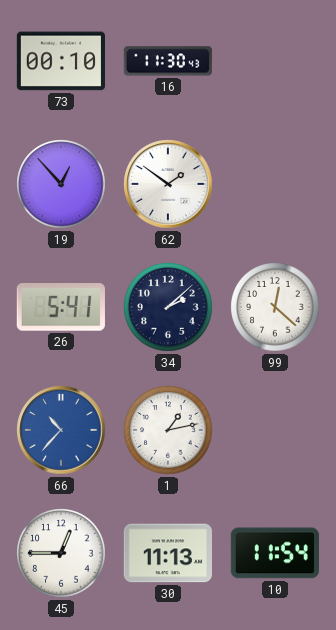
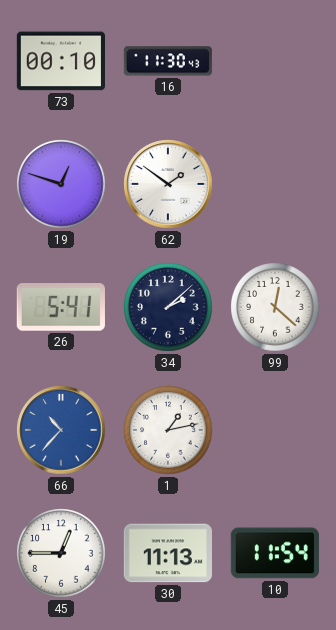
19: 12:53 -> 12:48 (61, 184)
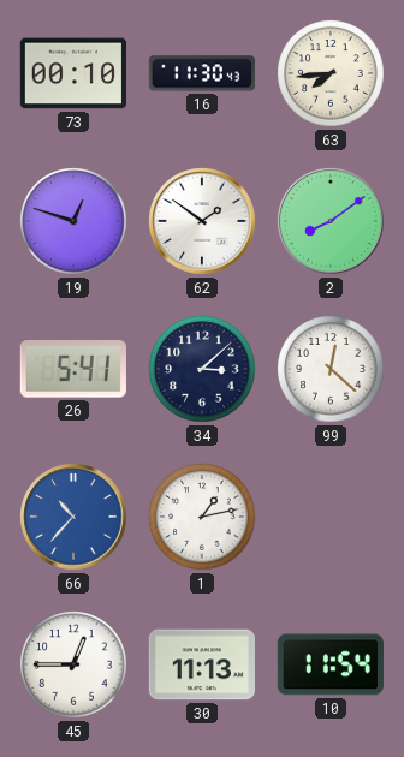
63: none -> 7:44 (331, 73)
2: none -> 8:09 (331, 221)
34: 2:08 -> 3:08 (202, 369)
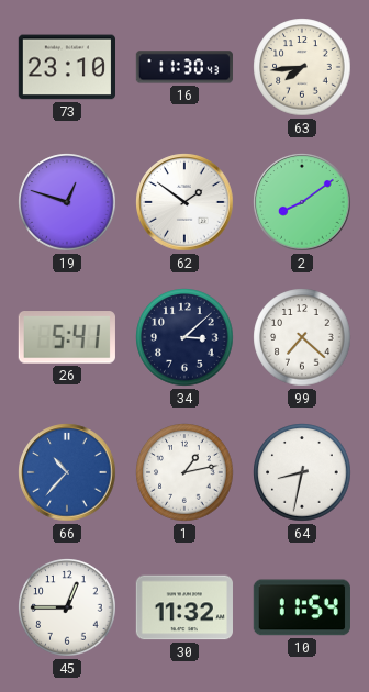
73: 00:10 -> 23:10 (66, 67)
99: 12:22 -> 7:22 (302, 337)
64: none -> 8:32 (302, 472)
30: 11:13 -> 11:32 (183, 607)
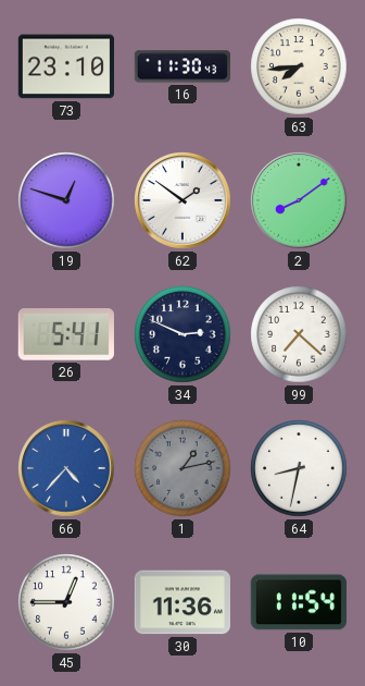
34: 3:08 -> 2:49 (182, 334)
66: 10:37 -> 4:37 (66, 468)
1 dial: white -> grey (182, 468)
30: 11:32 -> 11:36 (181, 602)
